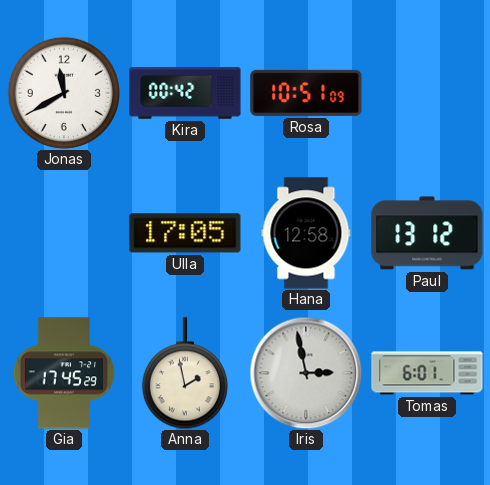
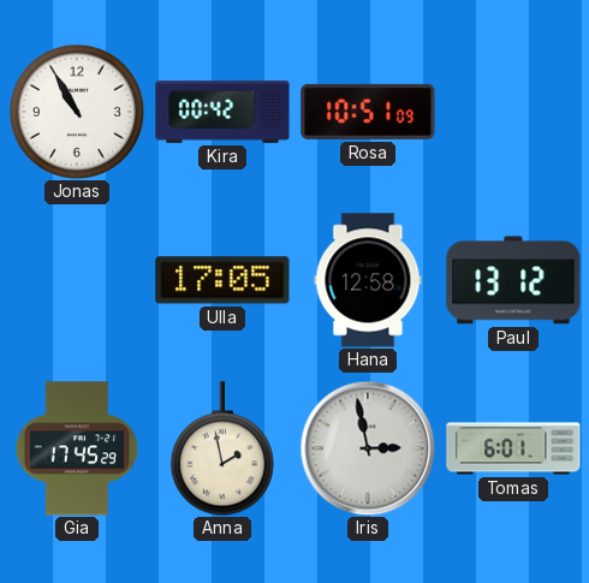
Jonas: 11:40 -> 10:55 (77, 112)
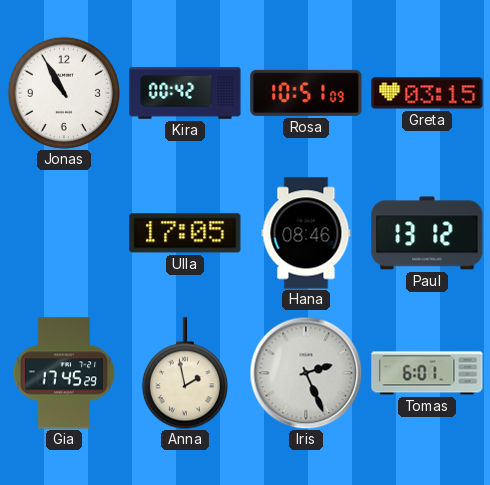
Greta: none -> 03:15 (427, 93)
Hana: 12:58 -> 08:46 (306, 233)
Iris: 2:58 -> 2:26 (306, 373)
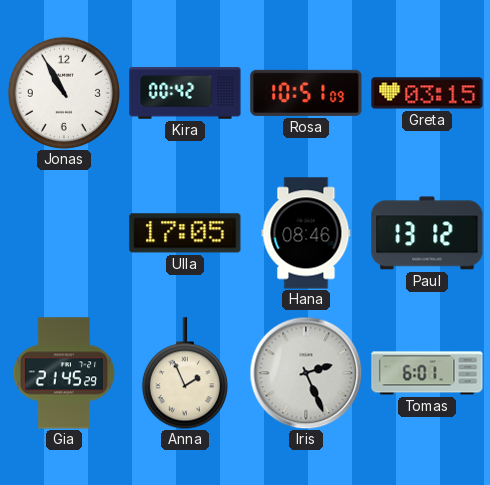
Gia: 17:45 -> 21:45 (64, 373)
Anna: 1:58 -> 1:56 (185, 373)
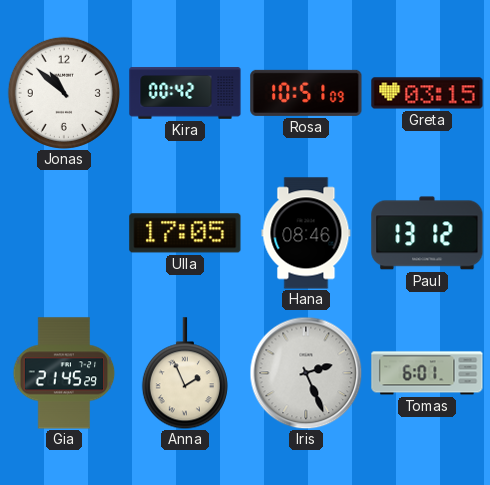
Jonas: 10:55 -> 10:52 (64, 93)
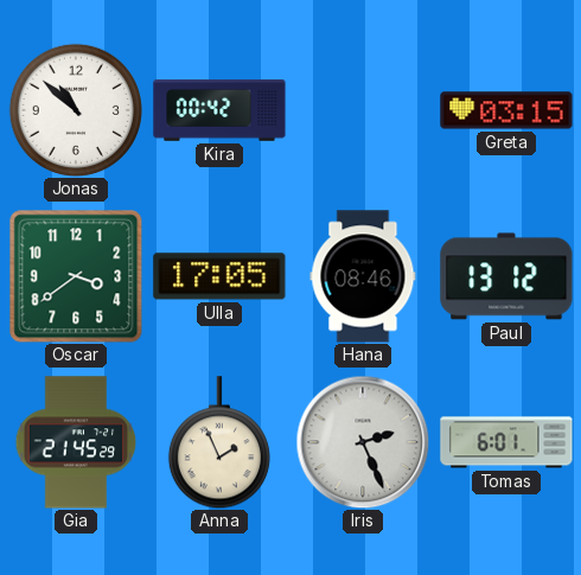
Rosa: 10:51 -> none (306, 93)
Oscar: none -> 3:39 (76, 276)
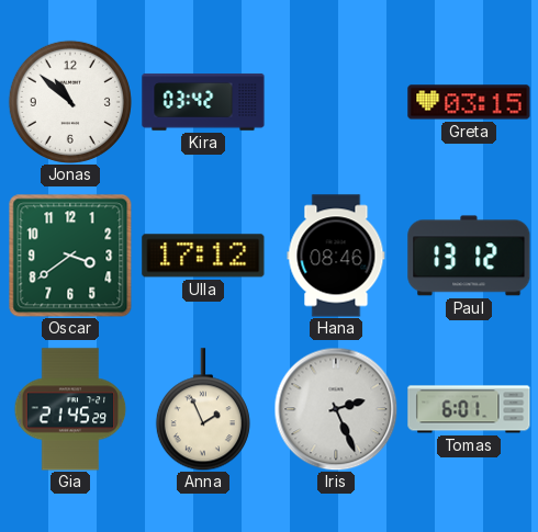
Kira: 00:42 -> 03:42 (203, 102)
Ulla: 17:05 -> 17:12 (203, 256)
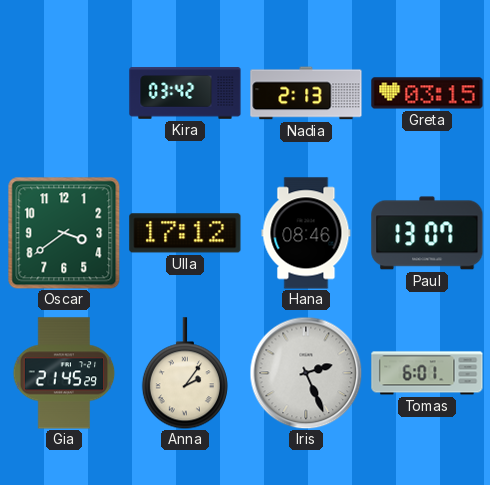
Jonas: 10:52 -> none (70, 102)
Nadia: none -> 2:13 (306, 93)
Paul: 13:12 -> 13:07 (427, 233)
Anna: 1:56 -> 2:06 (185, 373)
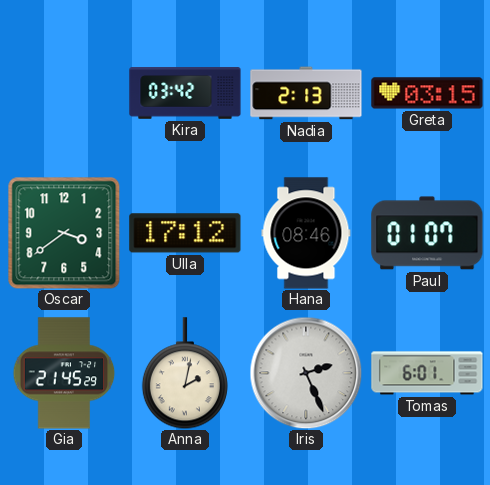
Paul: 13:07 -> 01:07 (427, 233)
Anna: 2:06 -> 2:02 (185, 373)
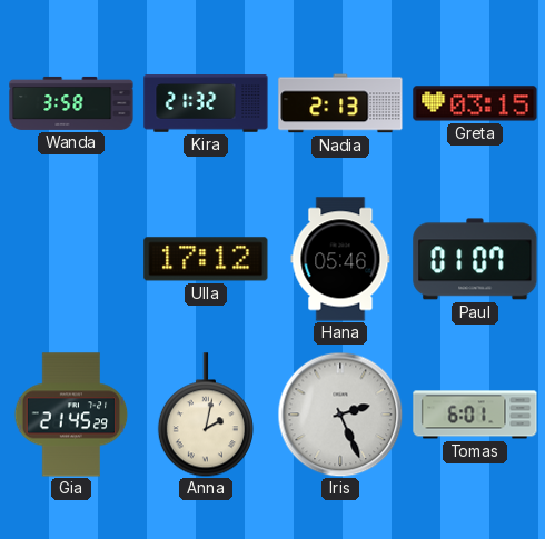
Wanda: none -> 3:58 (71, 103)
Kira: 03:42 -> 21:32 (206, 103)
Oscar: 3:39 -> none (64, 233)
Hana: 08:46 -> 05:46 (340, 259)
